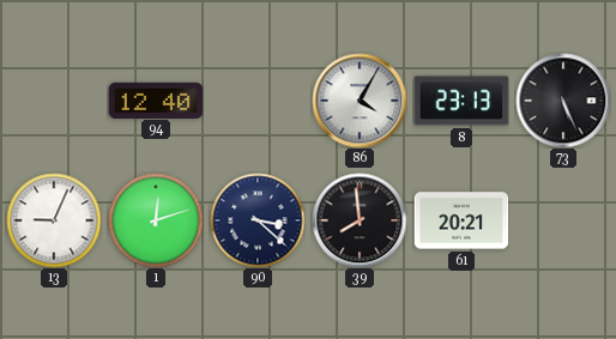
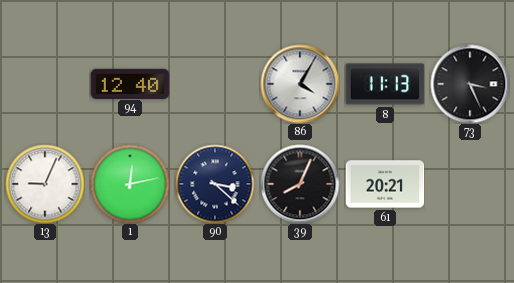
8: 23:13 -> 11:13 (385, 84)
73: 5:26 -> 3:26 (470, 84)
1: 12:12 -> 12:13 (130, 184)
39: 7:59 -> 8:04 (300, 184)
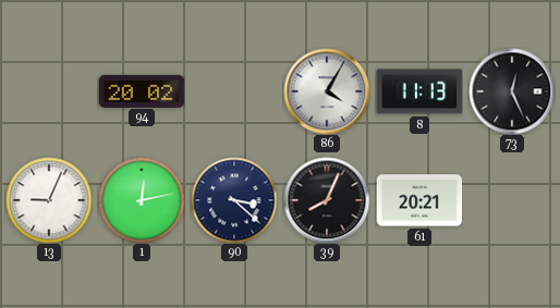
94: 12:40 -> 20:02 (142, 90)
73: 3:26 -> 12:26 (512, 91)
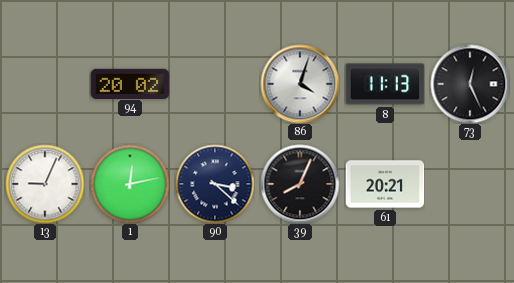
86: 4:05 -> 4:03 (300, 84)
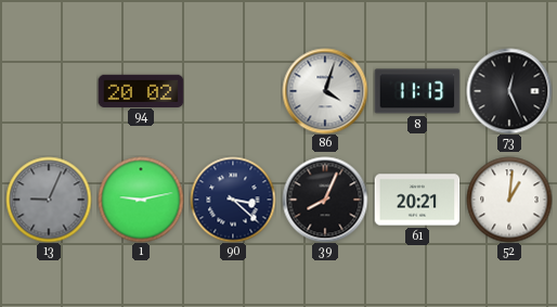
13 dial: white -> grey (49, 200)
1: 12:13 -> 9:13 (141, 200)
52: none -> 1:01 (509, 200)
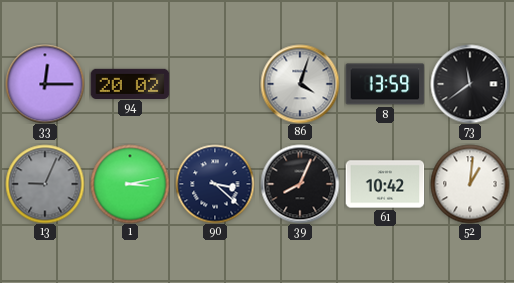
33: none -> 12:15 (45, 84)
8: 11:13 -> 13:59 (385, 84)
73: 12:26 -> 11:39 (470, 84)
1: 9:13 -> 3:13 (130, 184)
61: 20:21 -> 10:42 (385, 184)
